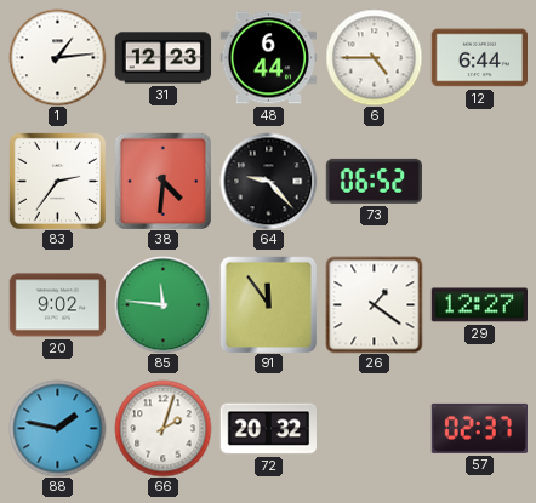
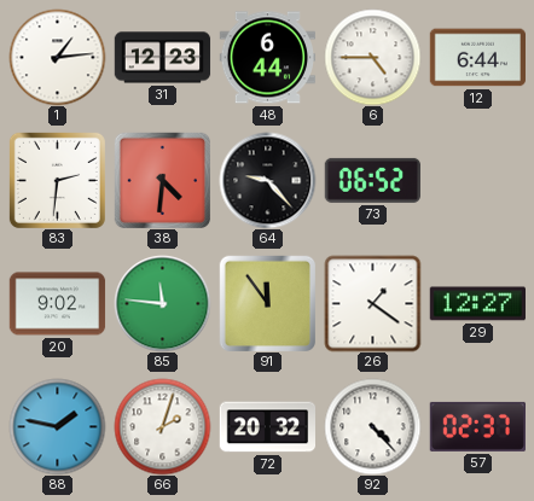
83: 2:36 -> 2:31 (57, 180)
92: none -> 4:23 (372, 426)
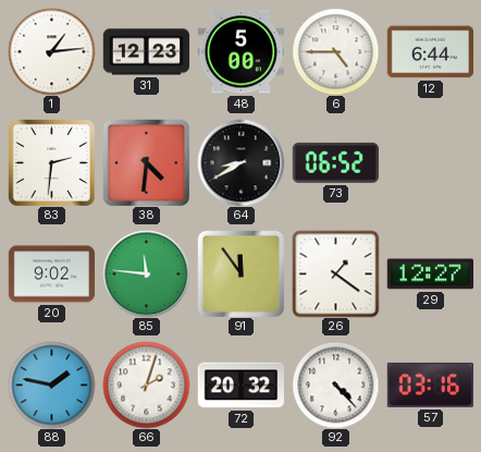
48: 6:44 -> 5:00 (240, 52)
64: 9:23 -> 8:40 (240, 162)
57: 02:37 -> 03:16 (430, 384)
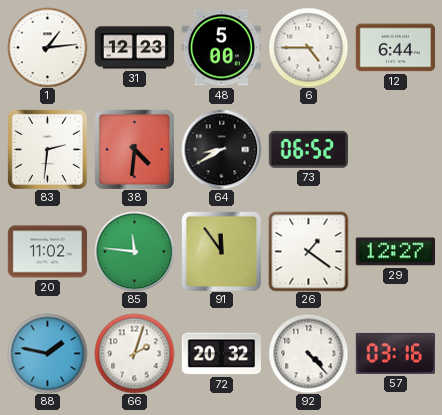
20: 9:02 -> 11:02 (47, 252)
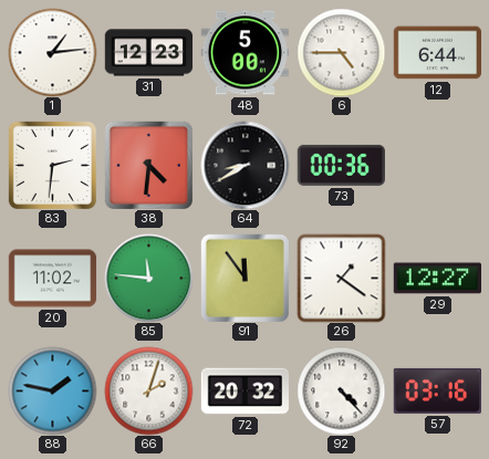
73: 06:52 -> 00:36 (341, 165)
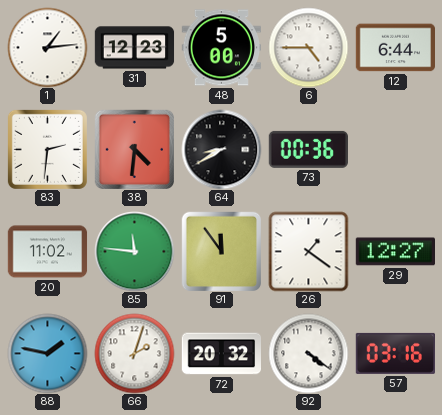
92: 4:23 -> 4:21 (308, 353)
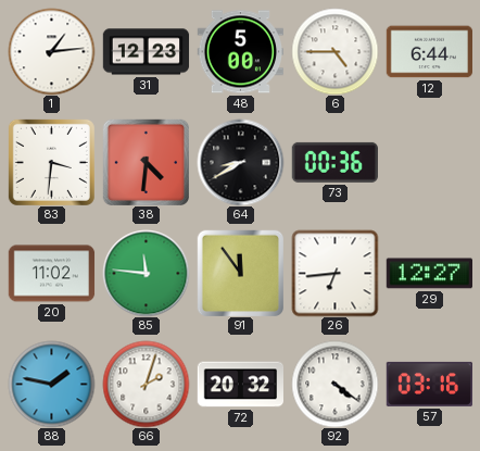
83: 2:31 -> 3:31 (51, 162)
26: 1:21 -> 6:44 (334, 273)
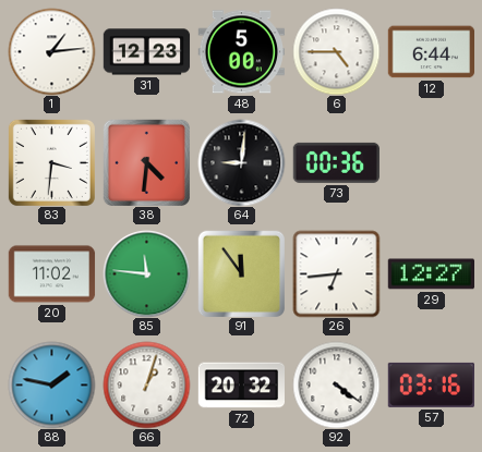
64: 8:40 -> 9:01 (241, 162)
66: 2:03 -> 1:03 (146, 384)
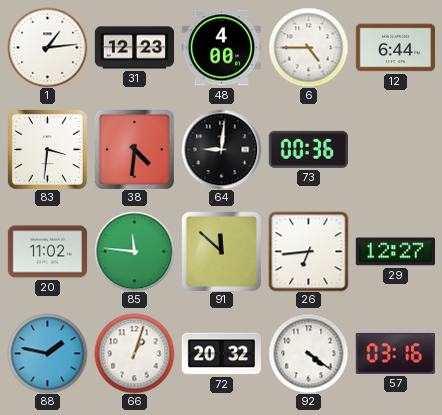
48: 5:00 -> 4:00 (221, 48)
91: 11:54 -> 11:52 (221, 251)
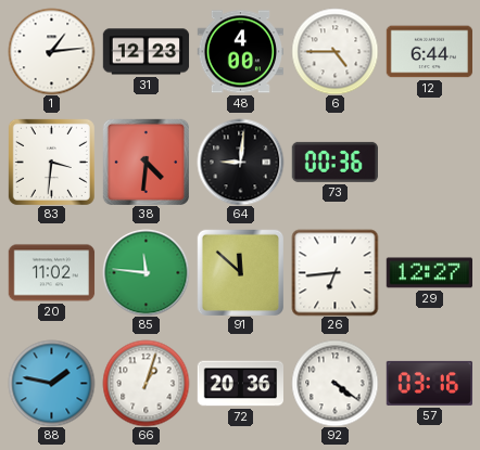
72: 20:32 -> 20:36 (240, 384)
